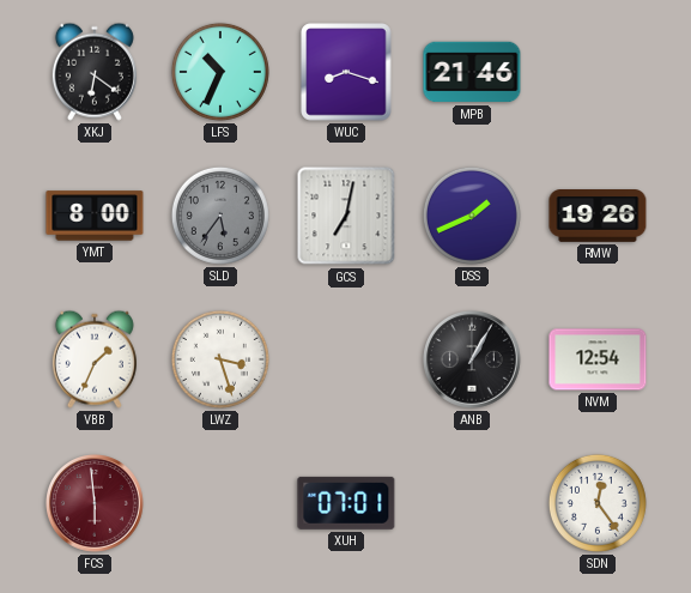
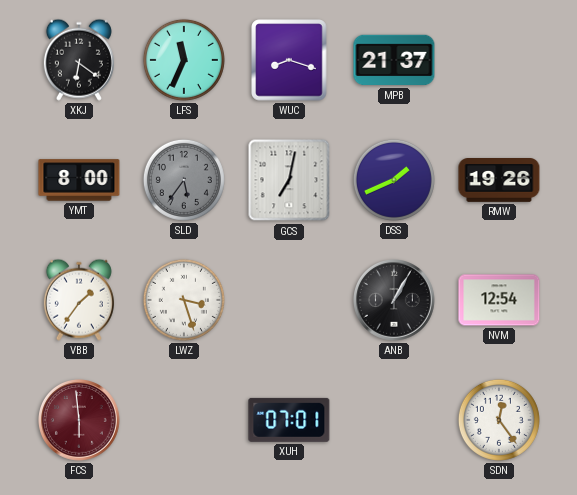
LFS: 10:34 -> 11:34 (184, 60)
MPB: 21:46 -> 21:37 (394, 60)
VBB: 1:34 -> 1:36 (79, 300)
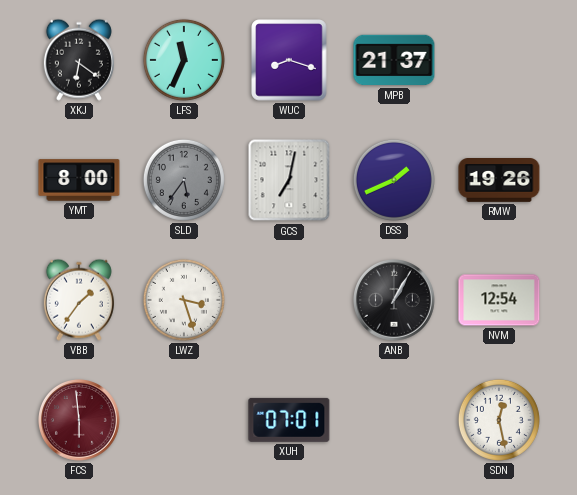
SDN: 12:24 -> 12:28 (499, 420)
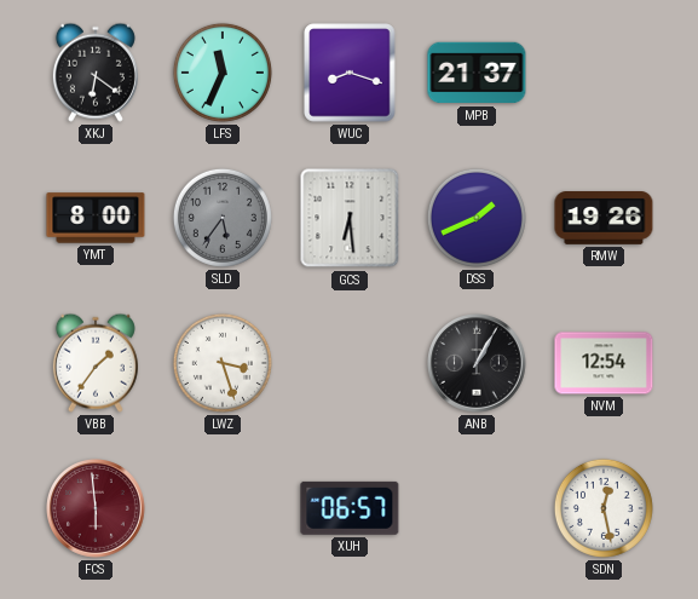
GCS: 7:02 -> 6:29 (350, 218)
XUH: 07:01 -> 06:57 (350, 508)
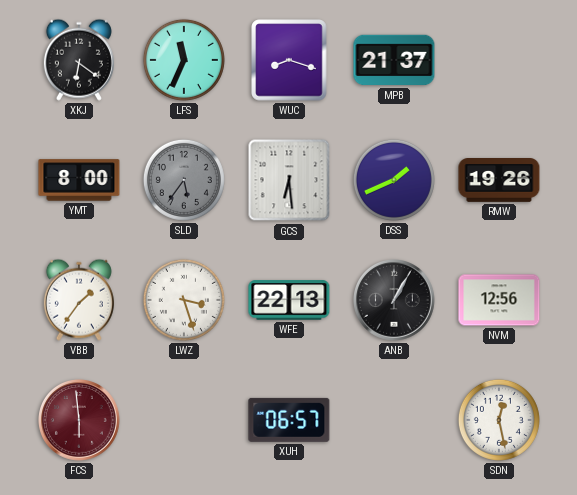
WFE: none -> 22:13 (289, 300)
NVM: 12:54 -> 12:56 (499, 300)
